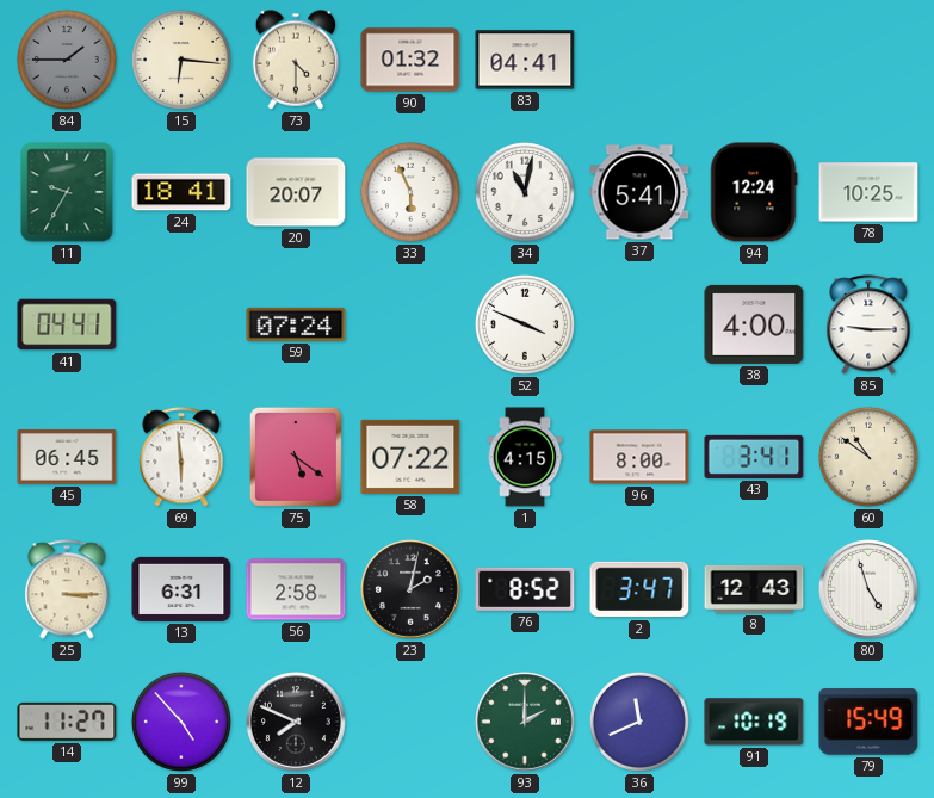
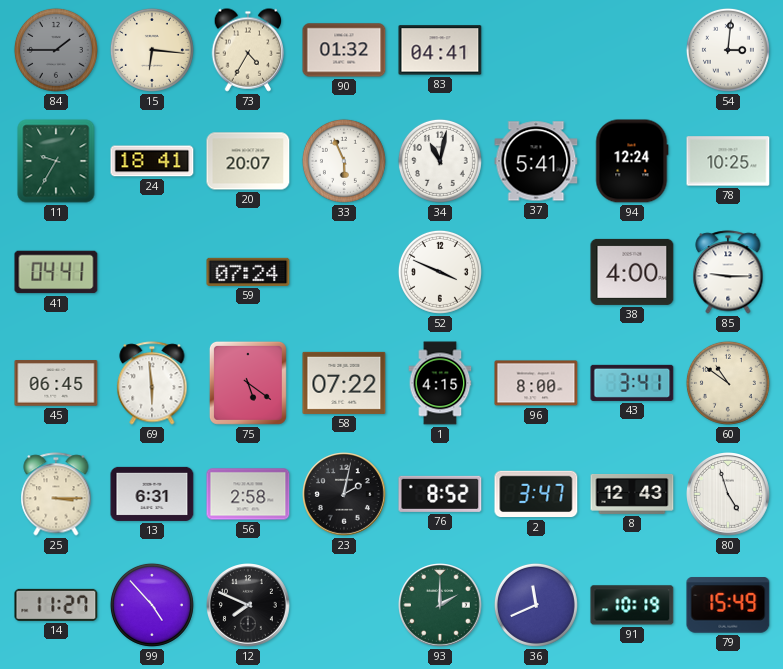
73: 4:30 -> 4:35 (248, 50)
54: none -> 3:01 (728, 50)
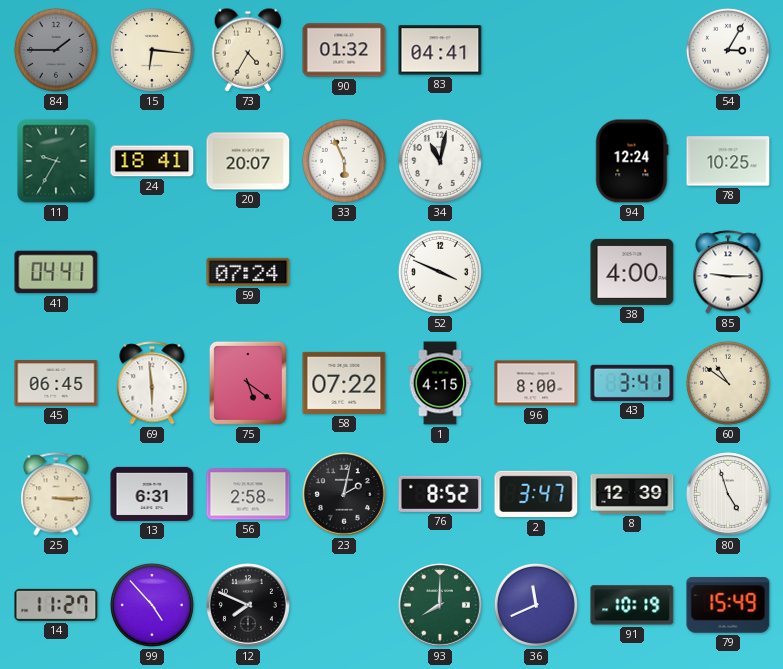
54: 3:01 -> 3:05 (728, 50)
37: 5:41 -> none (536, 161)
8: 12:43 -> 12:39 (632, 494)
93: 2:00 -> 8:00 (441, 606)
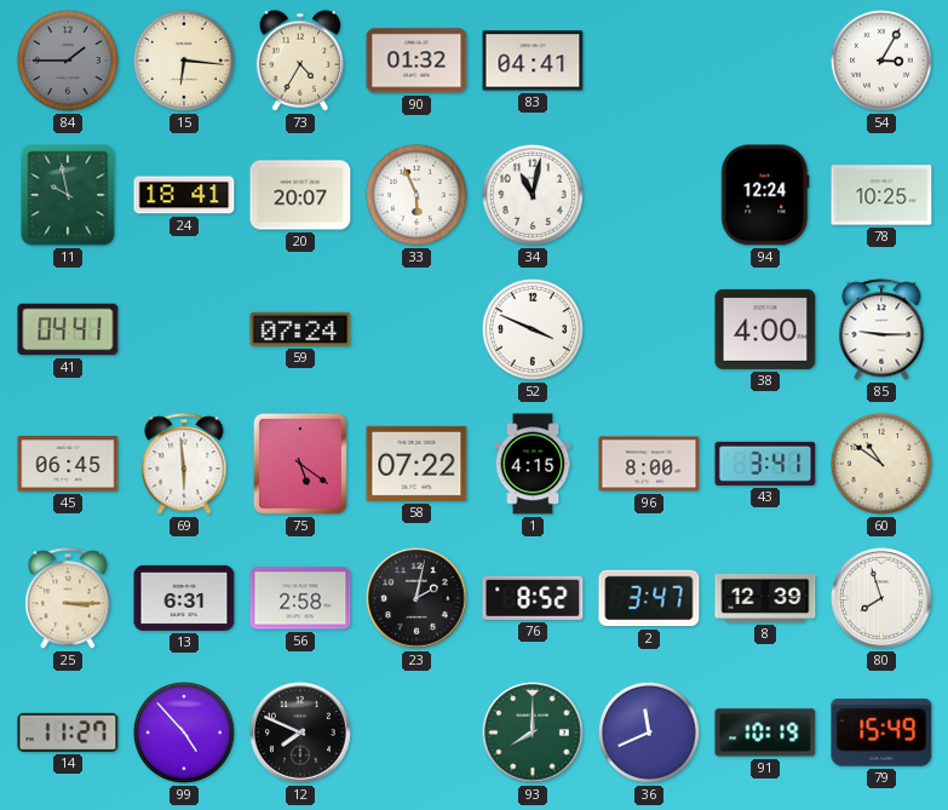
11: 9:35 -> 9:58 (68, 195)
80: 4:57 -> 7:57 (883, 599)
